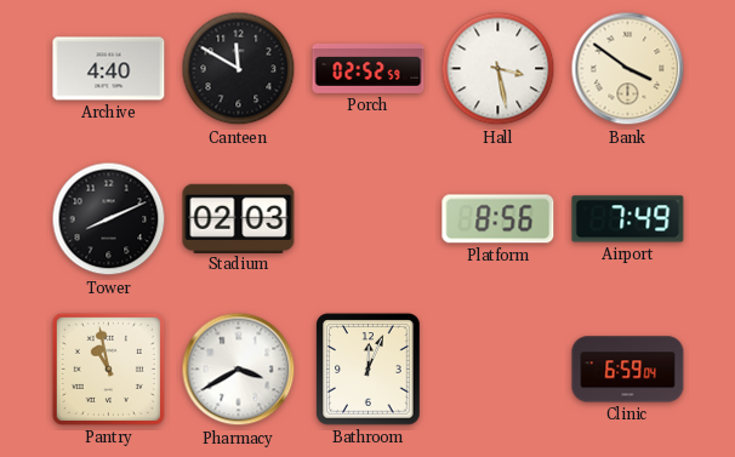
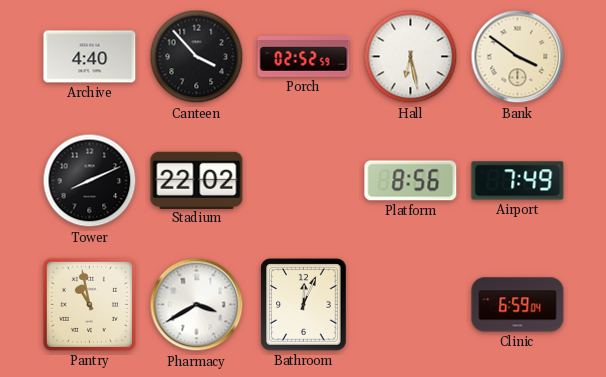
Canteen: 11:50 -> 3:53 (197, 57)
Hall: 3:28 -> 6:28 (411, 57)
Stadium: 02:03 -> 22:02 (197, 180)
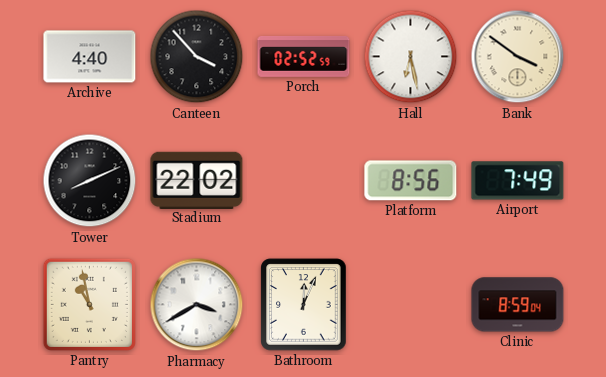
Clinic: 6:59 -> 8:59 (518, 305)
